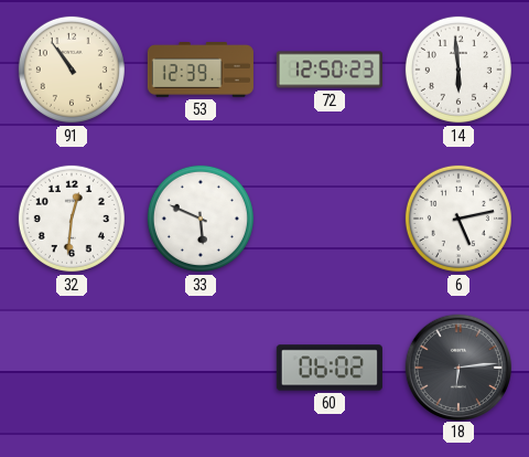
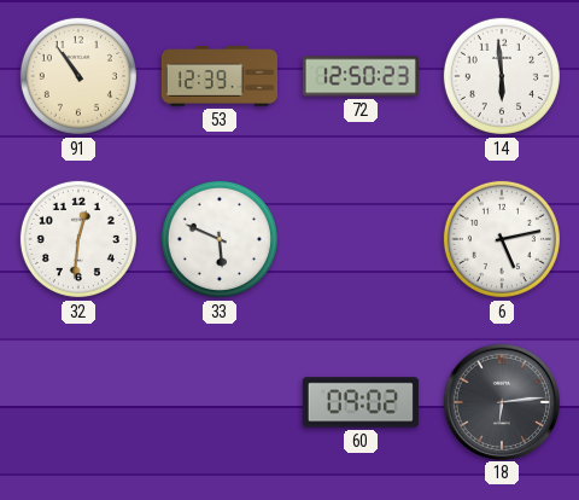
60: 06:02 -> 09:02 (361, 402)
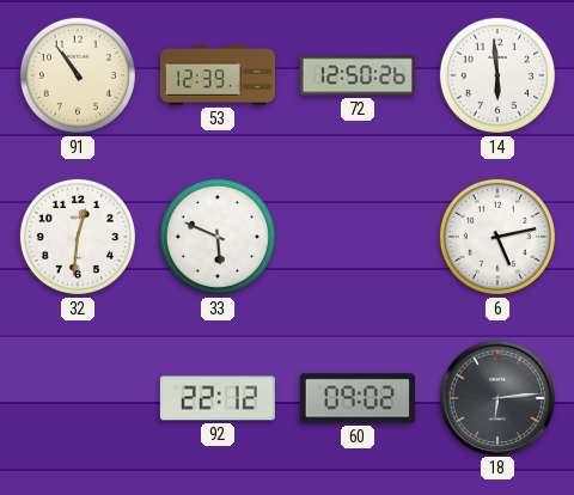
72: 12:50:23 -> 12:50:26 (358, 75)
92: none -> 22:12 (218, 398)
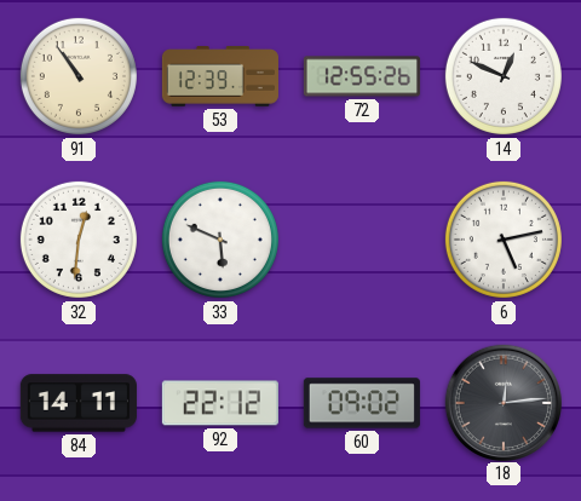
72: 12:50 -> 12:55 (362, 76)
14: 5:59 -> 12:49 (504, 76)
84: none -> 14:11 (79, 403)
18: 6:14 -> 12:14 (502, 402)
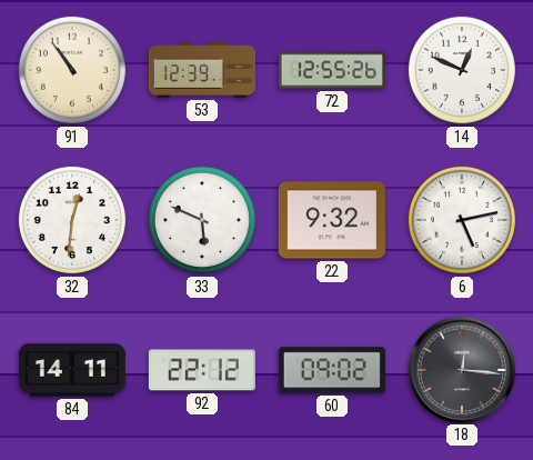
22: none -> 9:32 (332, 220)
18: 12:14 -> 12:16 (461, 369)
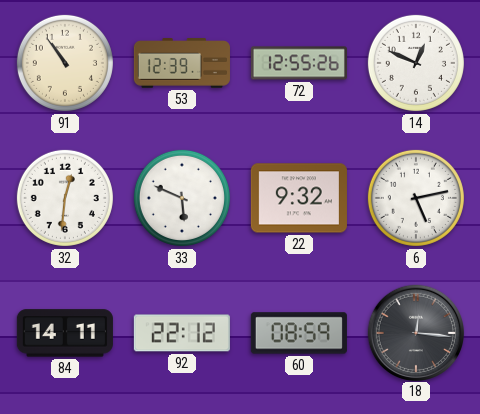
60: 09:02 -> 08:59 (299, 333)
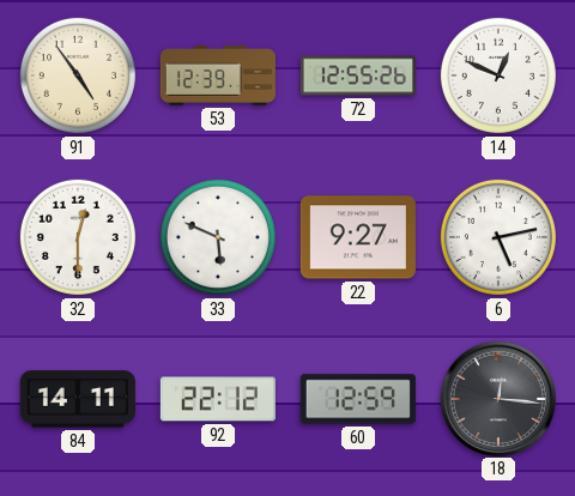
91: 10:54 -> 4:54 (78, 75)
32: 12:31 -> 12:30 (78, 237)
22: 9:32 -> 9:27 (358, 237)
60: 08:59 -> 12:59 (358, 399)
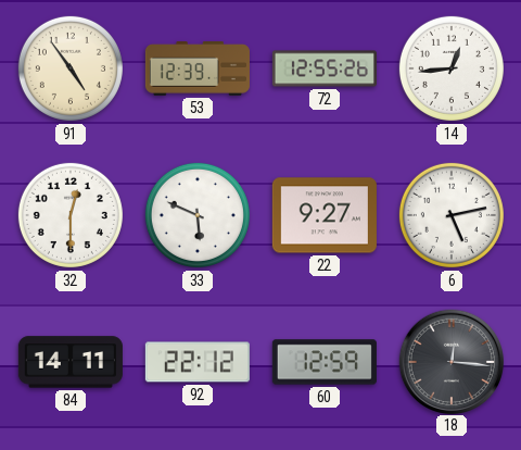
14: 12:49 -> 12:44 (452, 68)
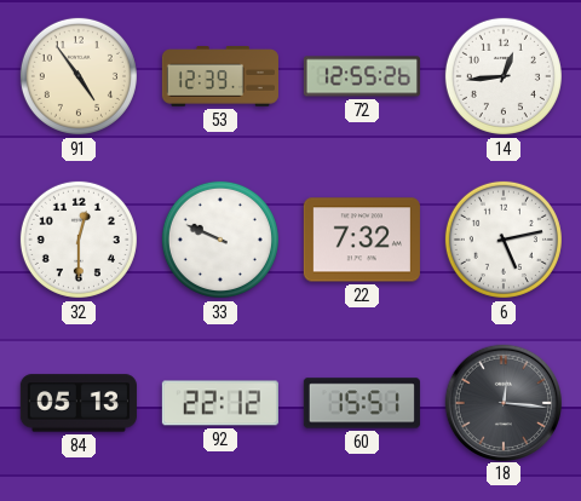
33: 5:49 -> 9:49 (220, 240)
22: 9:27 -> 7:32 (362, 240)
84: 14:11 -> 05:13 (79, 403)
60: 12:59 -> 15:51 (362, 403)
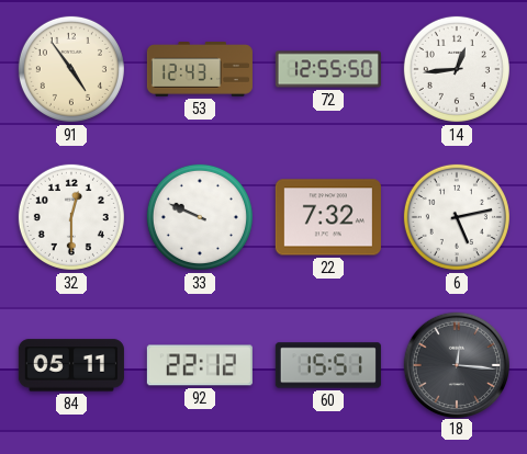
53: 12:39 -> 12:43 (200, 69)
72: 12:55:26 -> 12:55:50 (328, 69)
84: 05:13 -> 05:11 (71, 365)
